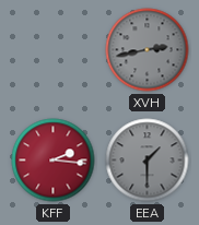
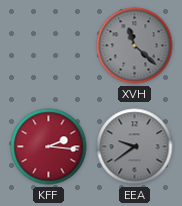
XVH: 2:43 -> 11:22 (135, 46)
EEA: 1:30 -> 9:39 (135, 147)
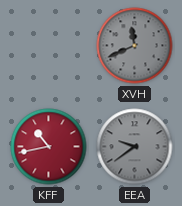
XVH: 11:22 -> 11:41 (135, 46)
KFF: 2:16 -> 10:43 (49, 147)
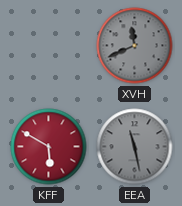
KFF: 10:43 -> 5:50 (49, 147)
EEA: 9:39 -> 11:28 (135, 147)
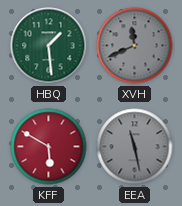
HBQ: none -> 1:29 (49, 46)
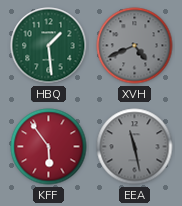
XVH: 11:41 -> 4:41 (135, 46)
KFF: 5:50 -> 5:54 (49, 147)
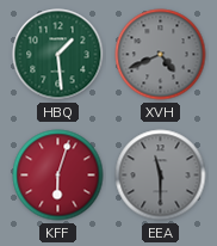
KFF: 5:54 -> 6:03 (58, 176)
EEA: 11:28 -> 11:30 (161, 176)
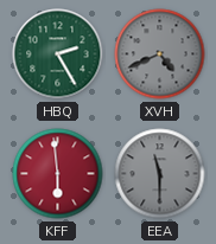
HBQ: 1:29 -> 2:25 (58, 54)
KFF: 6:03 -> 5:59 (58, 174)
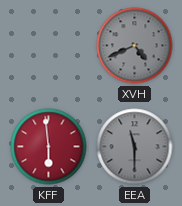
HBQ: 2:25 -> none (58, 54)
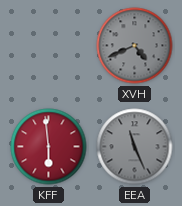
EEA: 11:30 -> 11:26 (135, 147)
